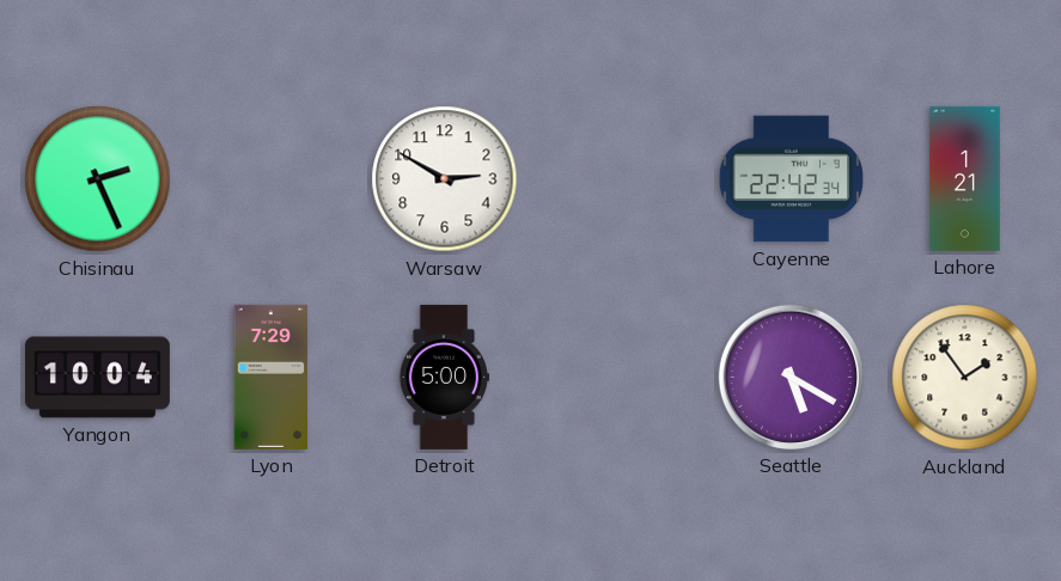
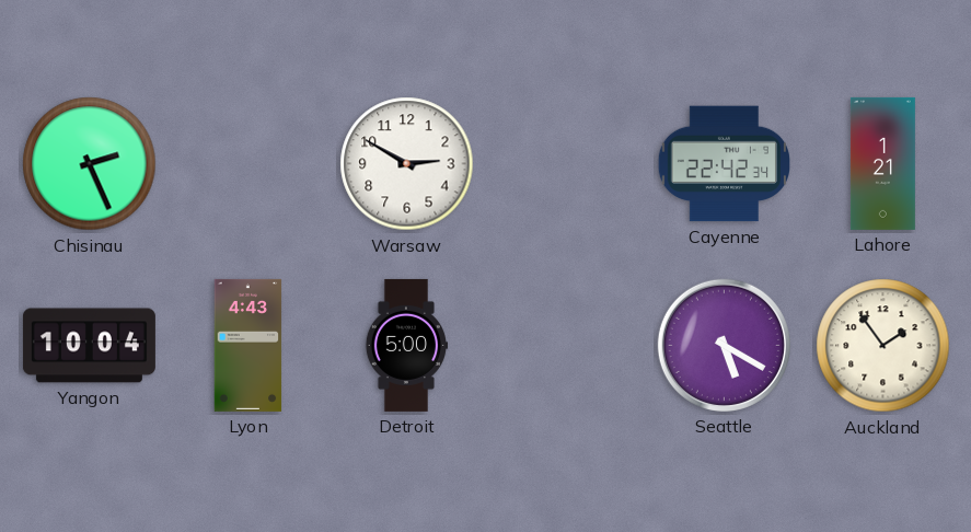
Lyon: 7:29 -> 4:43 (248, 345)
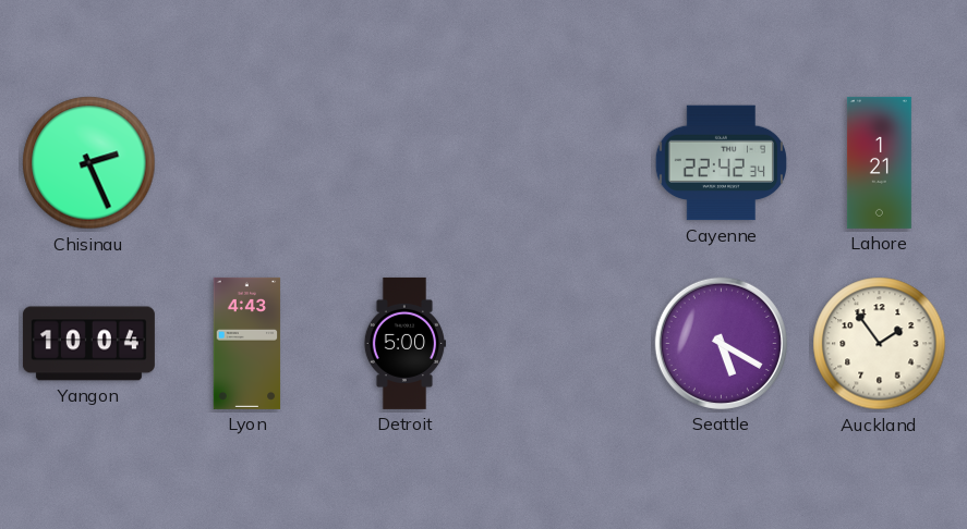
Warsaw: 2:50 -> none (407, 164)
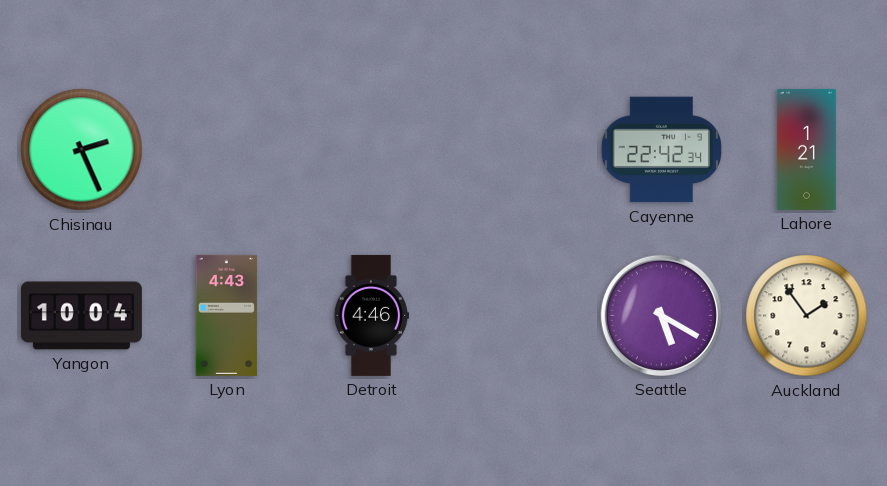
Detroit: 5:00 -> 4:46 (370, 315)
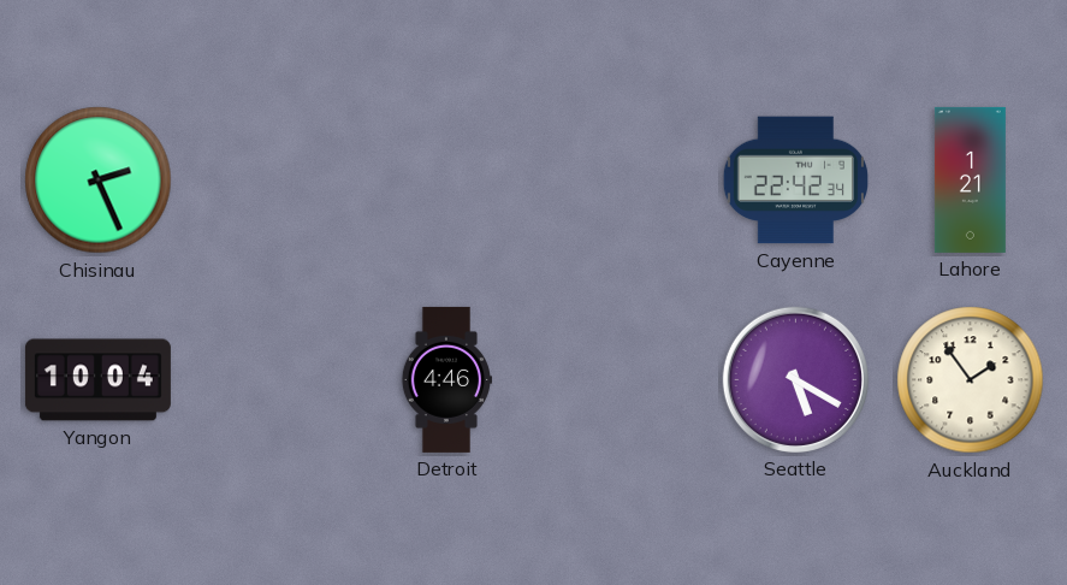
Lyon: 4:43 -> none (227, 315)
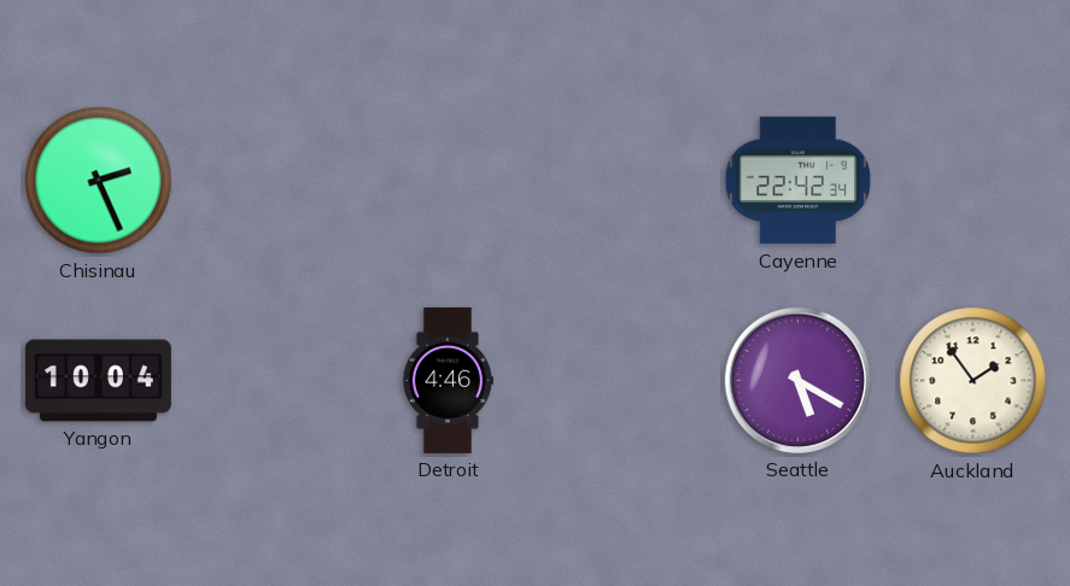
Lahore: 1:21 -> none (970, 179)
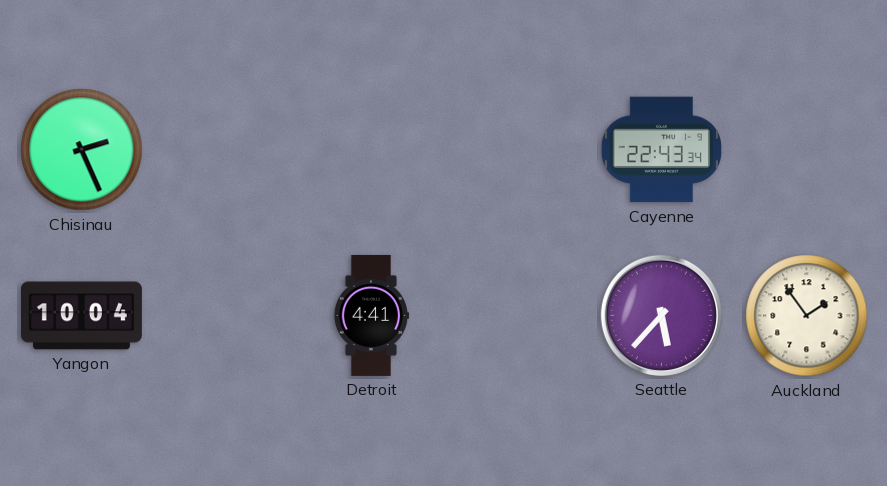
Cayenne: 22:42 -> 22:43 (661, 150)
Detroit: 4:46 -> 4:41 (370, 315)
Seattle: 5:20 -> 5:37 (661, 315)
